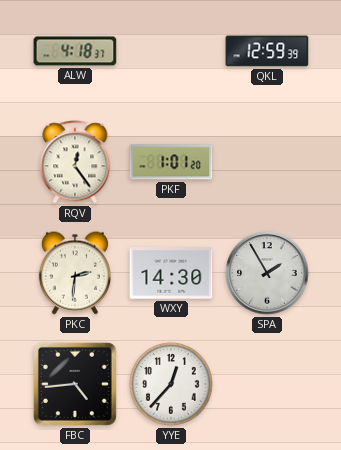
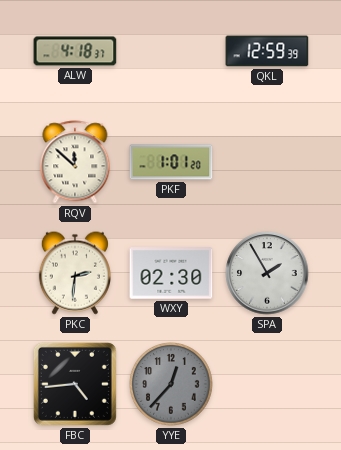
RQV: 12:24 -> 11:52 (75, 162)
WXY: 14:30 -> 02:30 (171, 273)
YYE dial: white -> grey (171, 384)
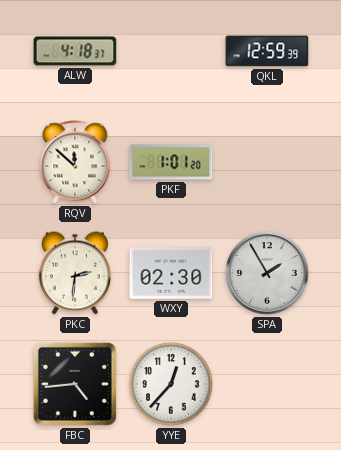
YYE dial: grey -> white (171, 384)
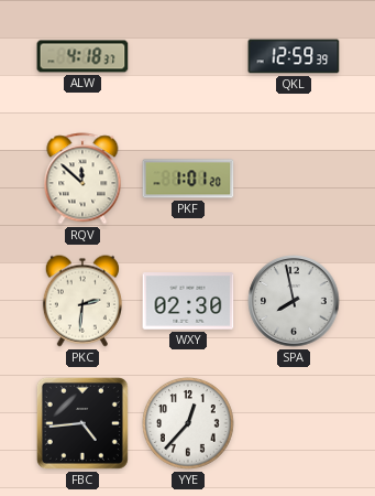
SPA: 1:55 -> 7:58 (294, 301)
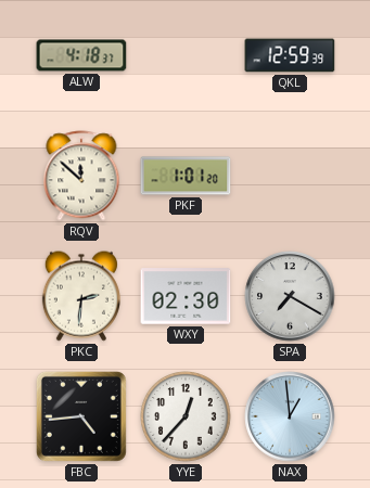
SPA: 7:58 -> 7:20 (290, 296)
NAX: none -> 12:59 (290, 416)
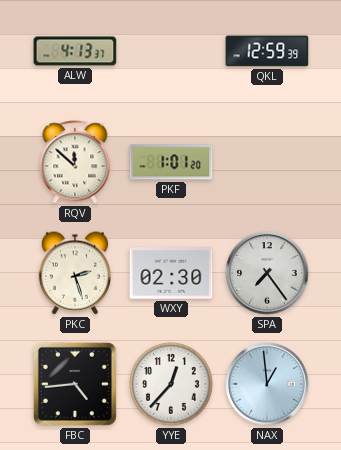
ALW: 4:18 -> 4:13 (75, 51)
PKC: 2:31 -> 2:27 (75, 273)
SPA: 7:20 -> 7:24 (267, 273)
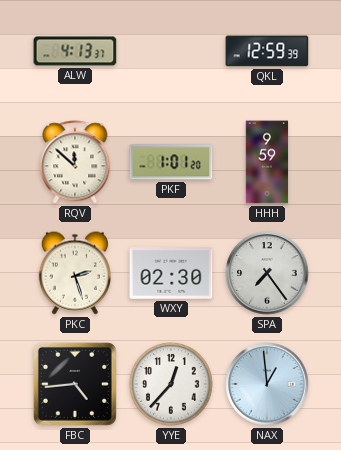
HHH: none -> 9:59 (267, 162)
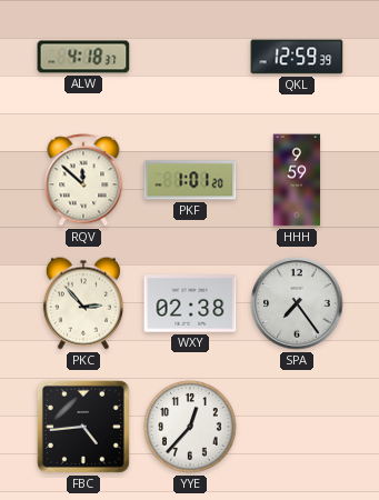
ALW: 4:13 -> 4:18 (83, 57)
PKC: 2:27 -> 2:53 (83, 303)
WXY: 02:30 -> 02:38 (190, 303)
NAX: 12:59 -> none (267, 384)
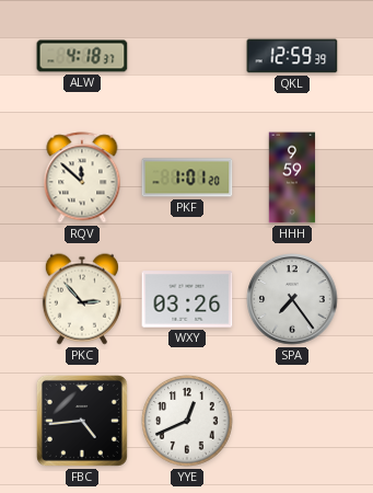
WXY: 02:38 -> 03:26 (187, 299)
YYE: 12:37 -> 12:41 (187, 421)
